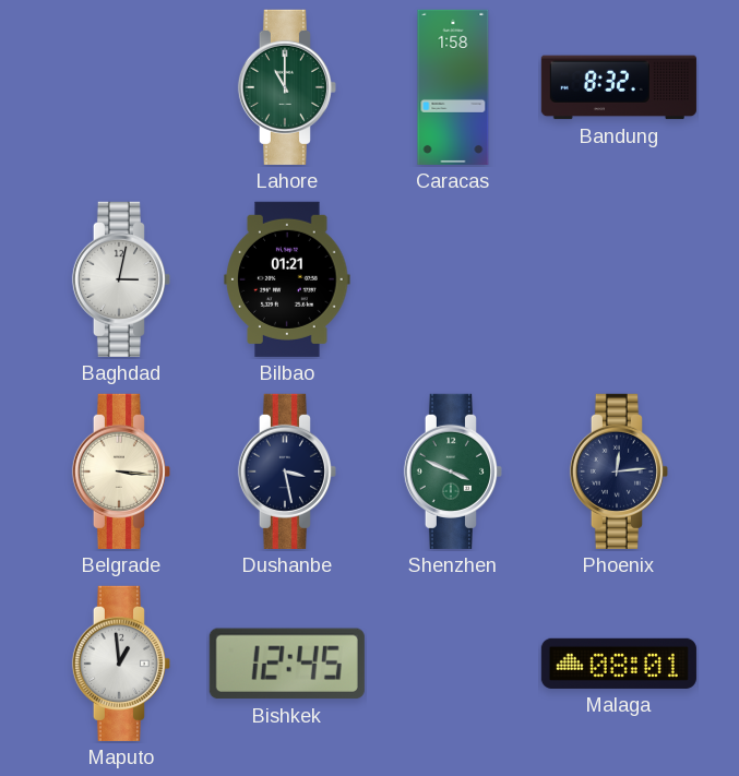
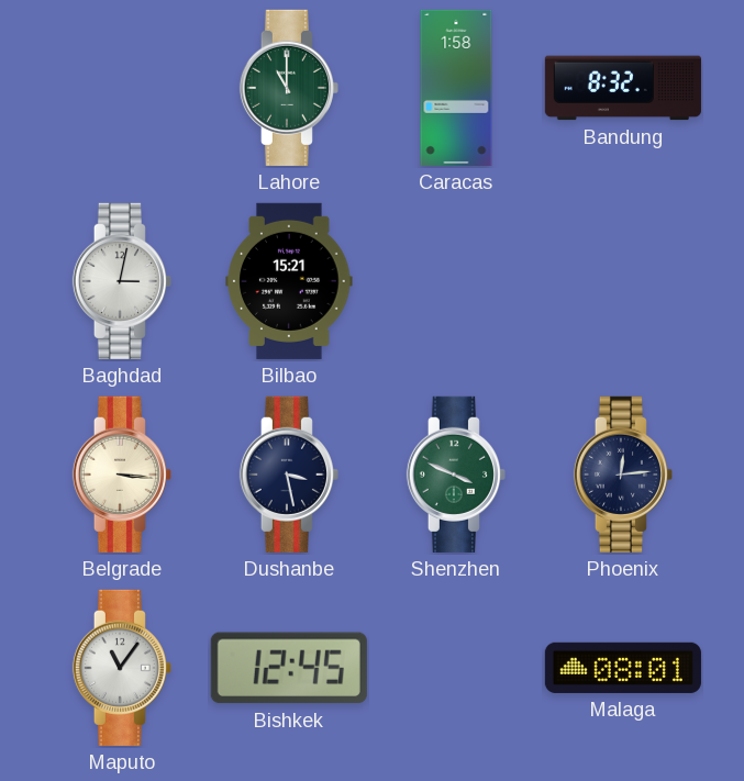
Bilbao: 01:21 -> 15:21 (289, 281)
Maputo: 12:59 -> 11:06 (122, 668)
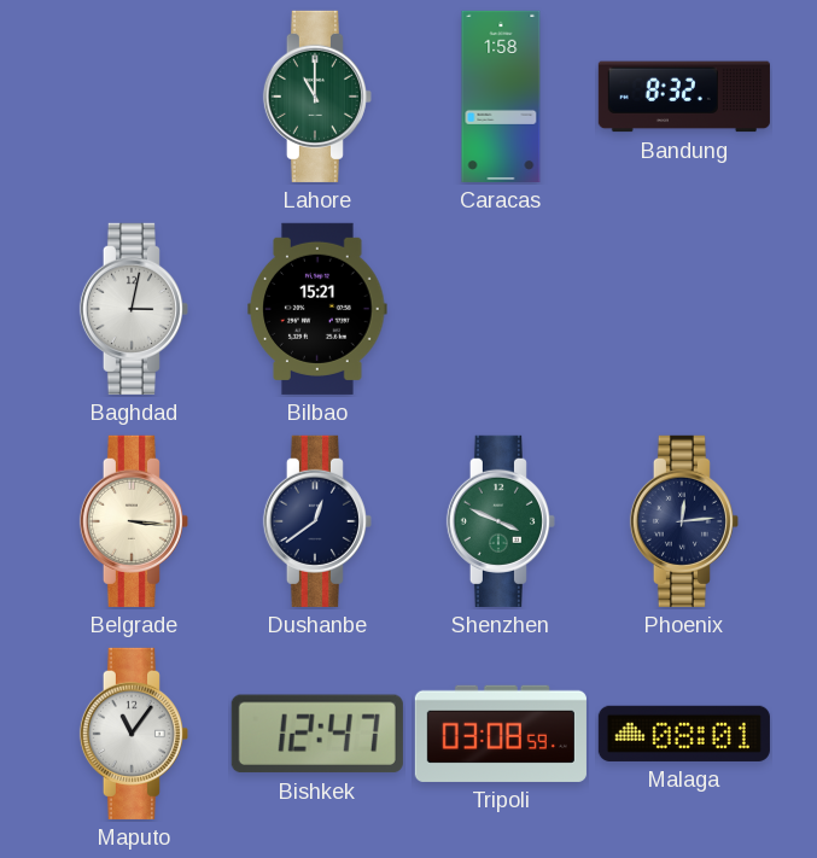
Dushanbe: 3:28 -> 12:39 (317, 521)
Bishkek: 12:45 -> 12:47 (317, 734)
Tripoli: none -> 03:08 (501, 734)
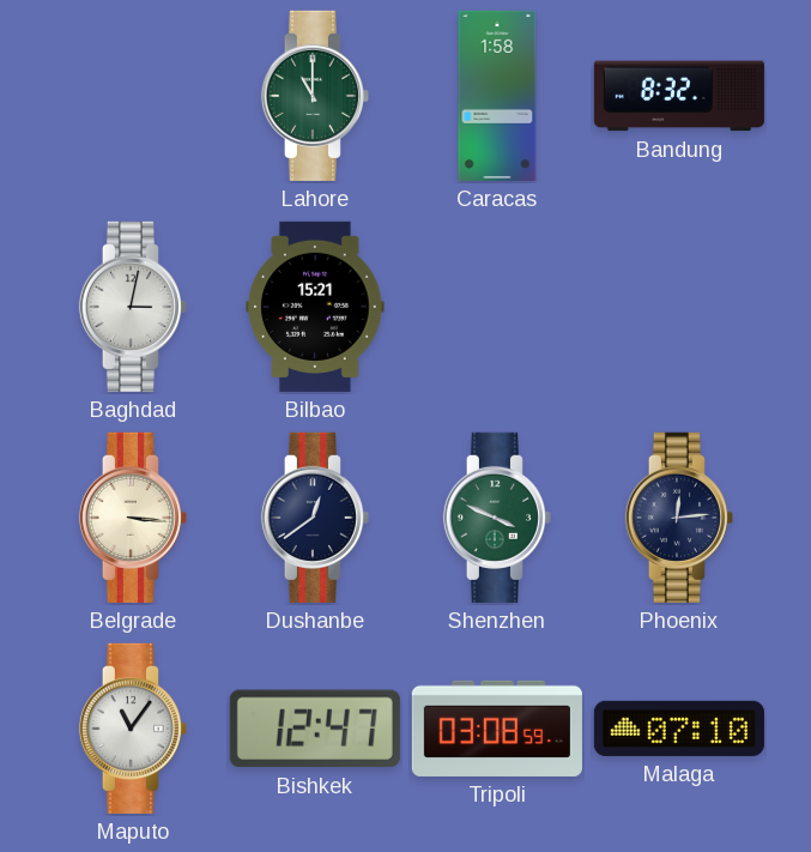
Malaga: 08:01 -> 07:10 (679, 729)
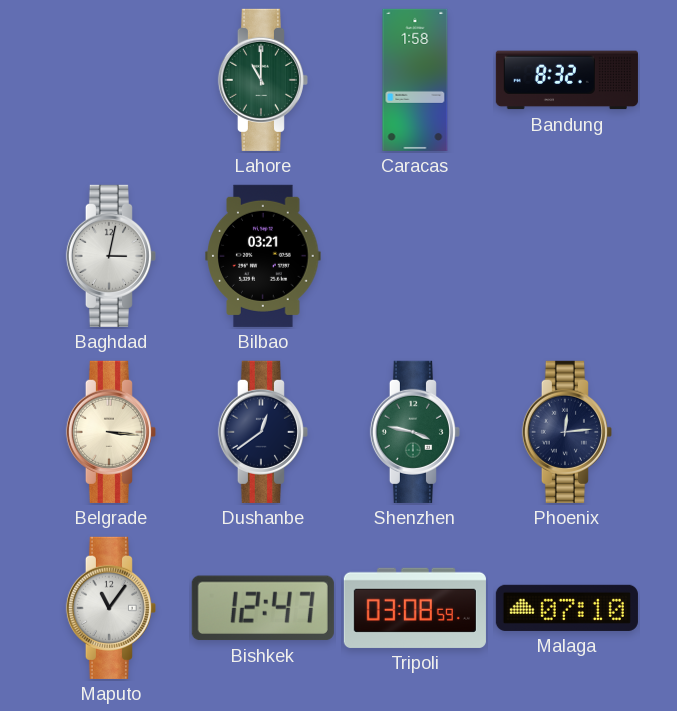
Bilbao: 15:21 -> 03:21 (263, 256)
Shenzhen: 3:49 -> 3:47 (415, 432)
